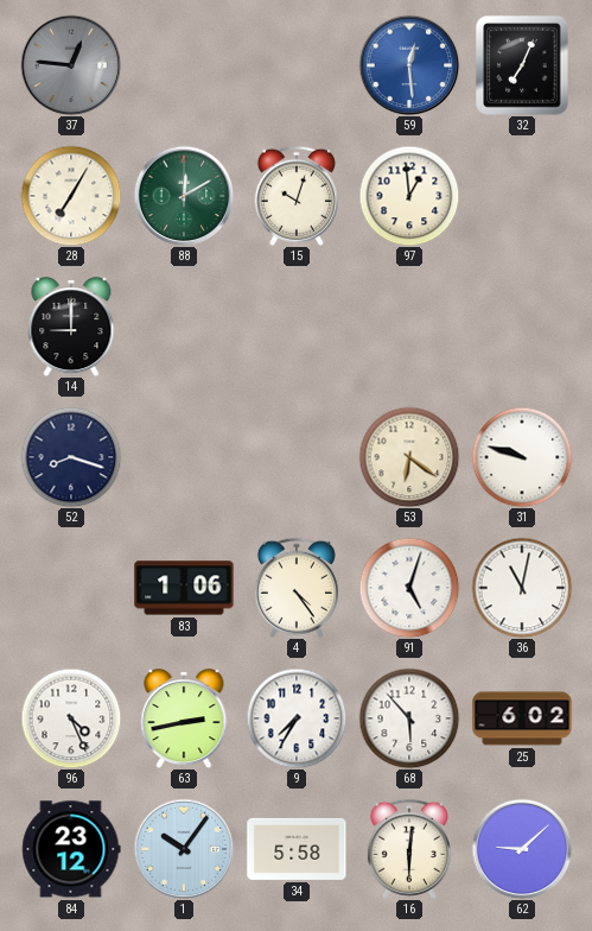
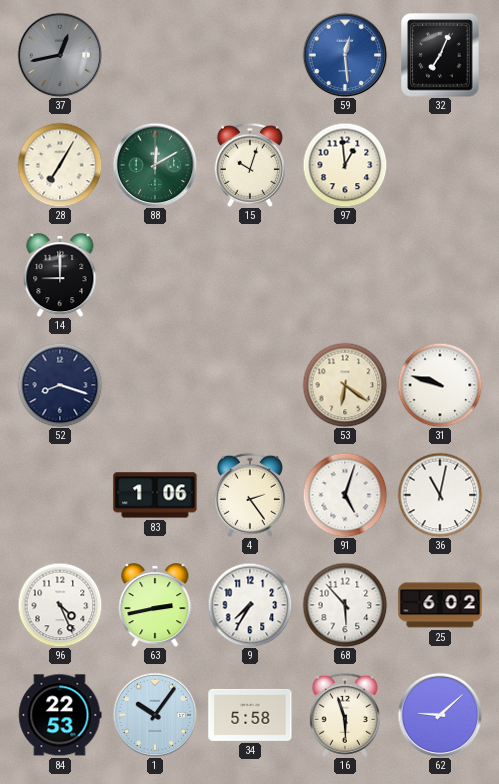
37: 12:46 -> 12:43 (60, 55)
4: 4:24 -> 2:24 (250, 495)
84: 23:12 -> 22:53 (60, 715)
16: 6:01 -> 5:57 (345, 715)
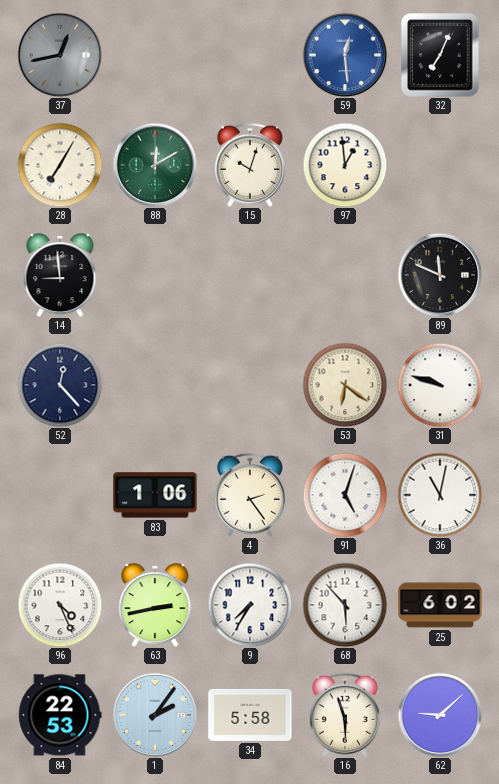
14: 9:00 -> 8:59 (60, 275)
89: none -> 11:49 (440, 275)
52: 8:18 -> 12:23 (60, 385)
1: 10:06 -> 2:06 (155, 715)
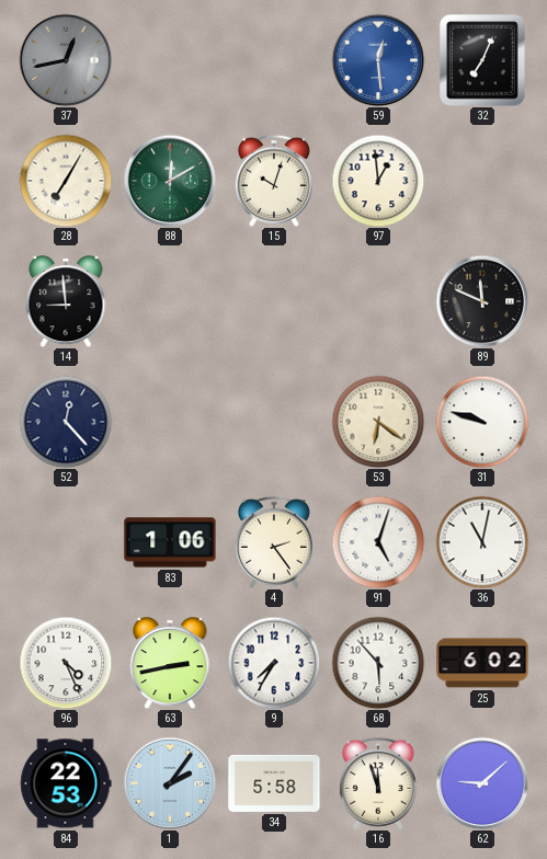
16: 5:57 -> 11:57 (378, 783)
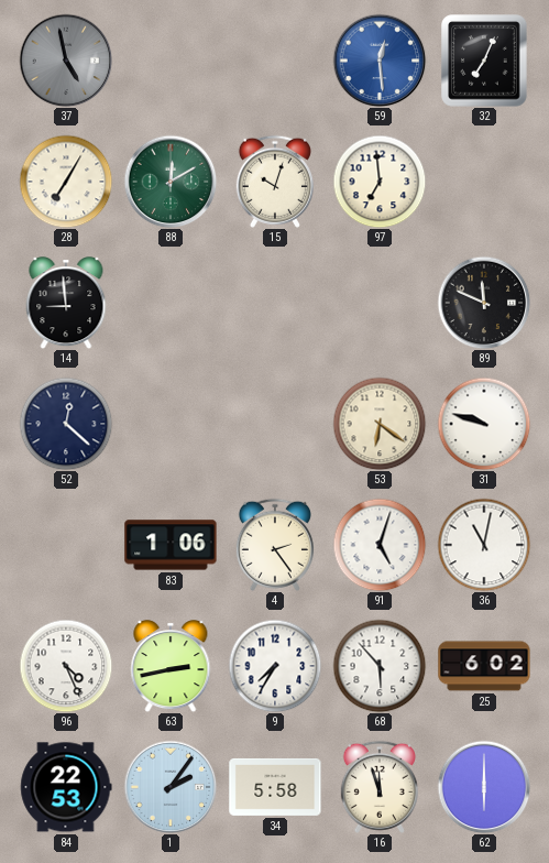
37: 12:43 -> 4:58 (66, 61)
97: 12:59 -> 6:59 (380, 182)
52: 12:23 -> 12:22 (66, 424)
62: 9:08 -> 6:00 (484, 787)
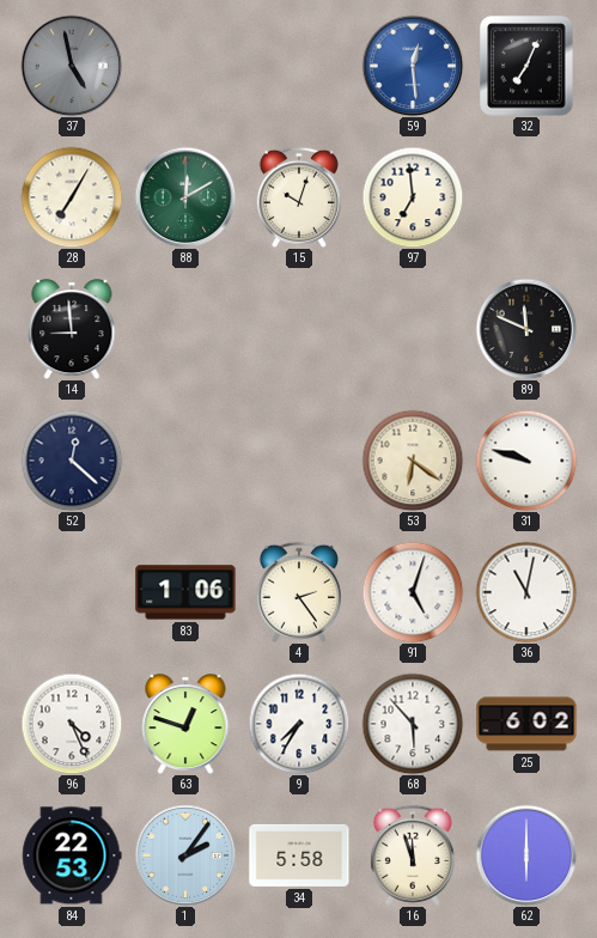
63: 2:43 -> 12:48 (185, 724)
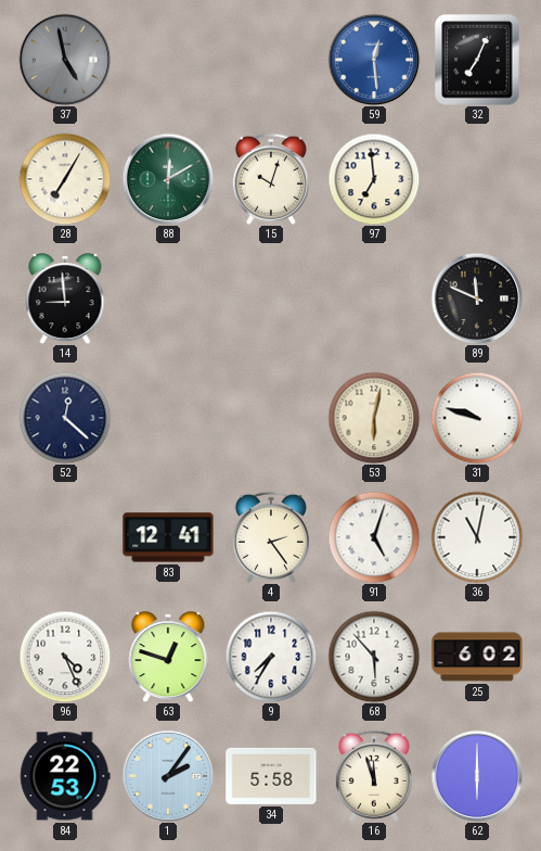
53: 6:21 -> 6:02 (374, 418)
83: 1:06 -> 12:41 (168, 537)
